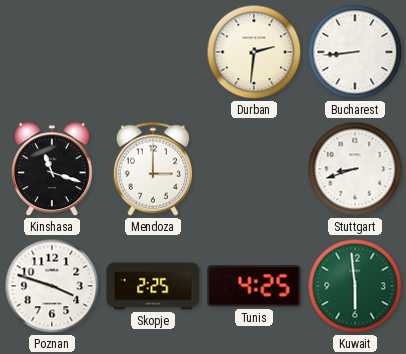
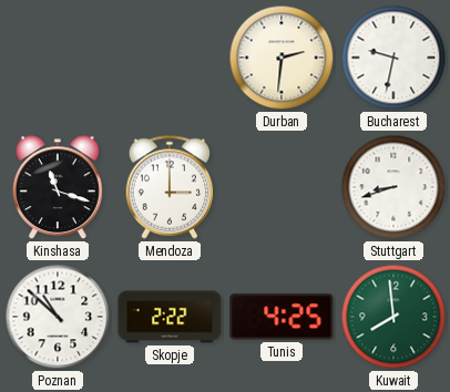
Bucharest: 8:44 -> 9:32 (393, 58)
Poznan: 3:48 -> 10:52 (58, 317)
Skopje: 2:25 -> 2:22 (170, 317)
Kuwait: 5:59 -> 7:59 (393, 317)
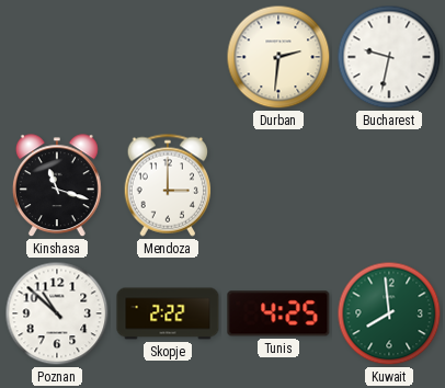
Stuttgart: 8:42 -> none (393, 187)
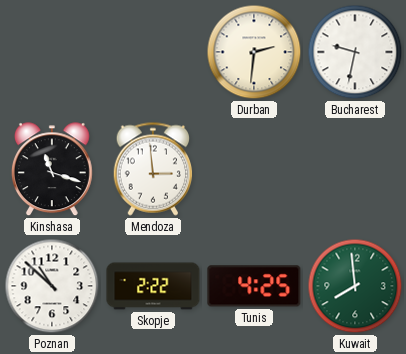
Mendoza: 3:00 -> 2:59 (153, 169)
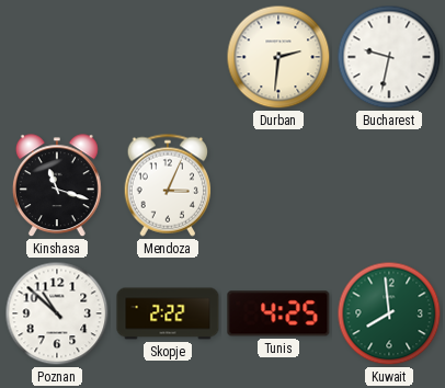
Mendoza: 2:59 -> 3:04 (168, 185)
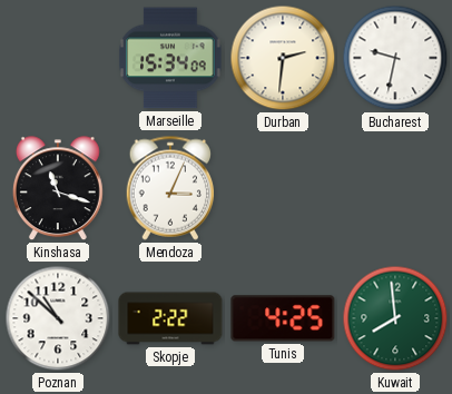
Marseille: none -> 15:34 (170, 58)
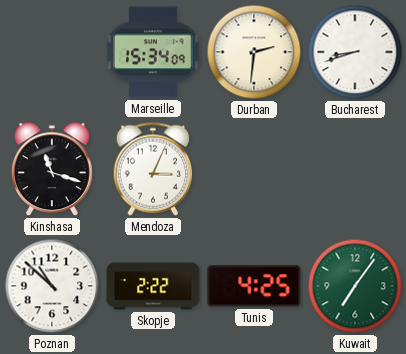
Bucharest: 9:32 -> 8:42 (355, 52)
Kuwait: 7:59 -> 7:06 (355, 286)
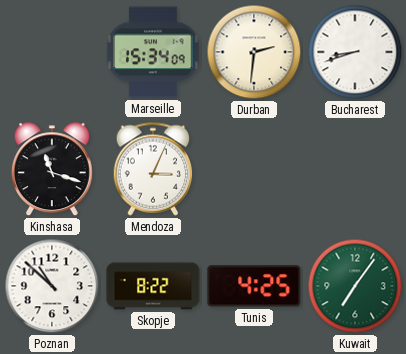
Skopje: 2:22 -> 8:22 (153, 286)
